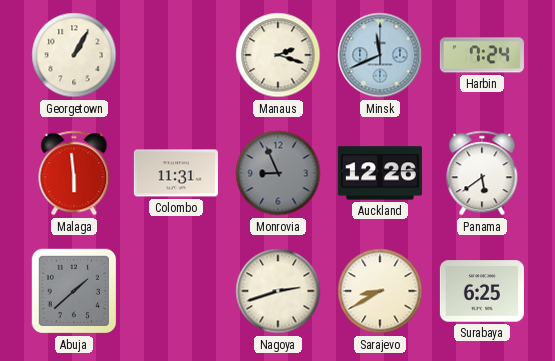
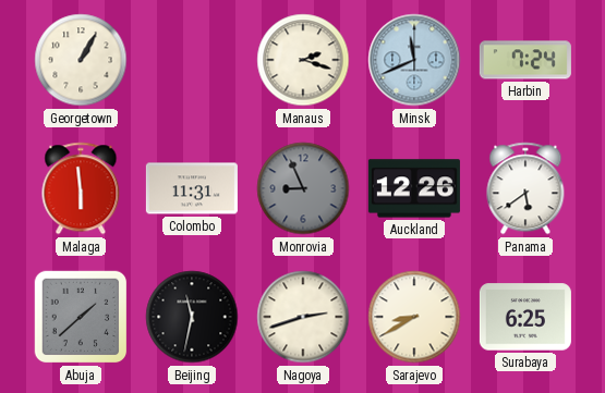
Beijing: none -> 11:32 (192, 317)
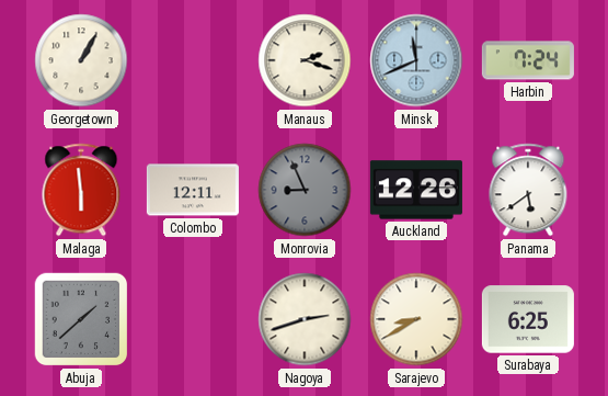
Colombo: 11:31 -> 12:11 (193, 190)
Beijing: 11:32 -> none (192, 317)
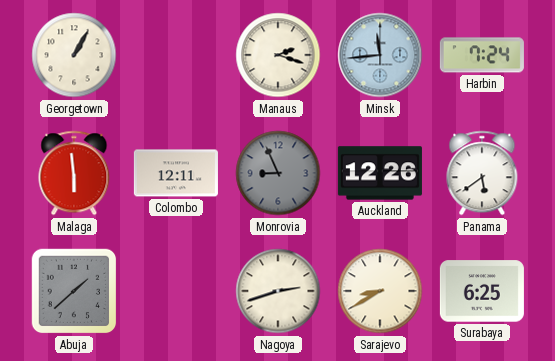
Minsk: 11:41 -> 11:44 (380, 55)
